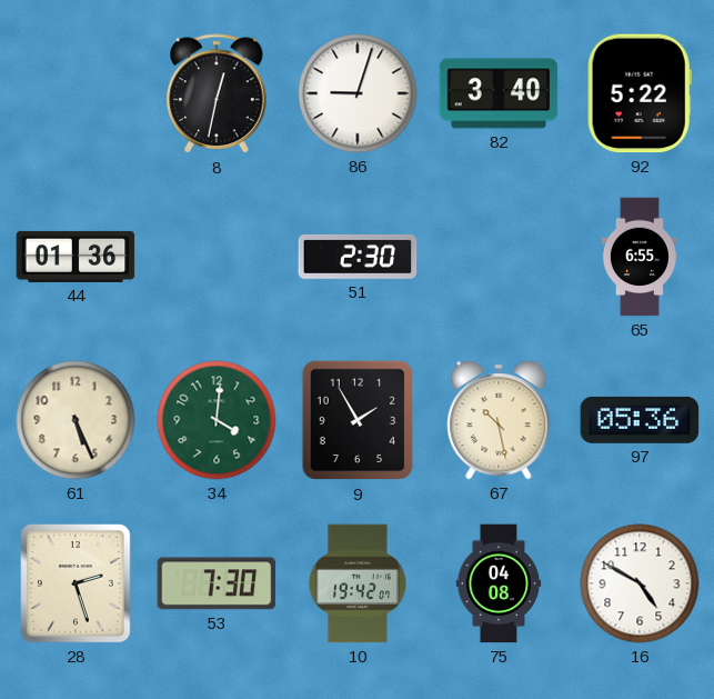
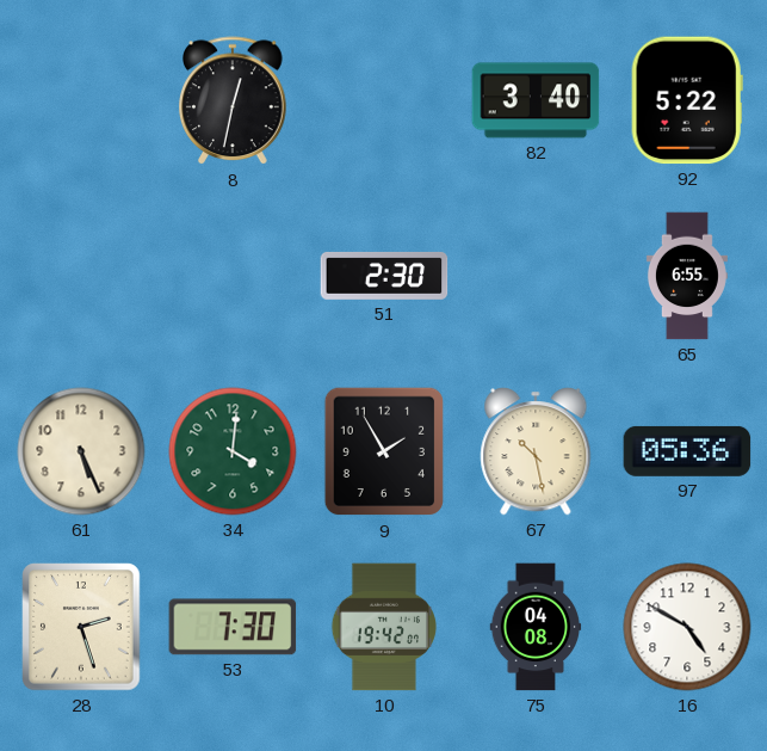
86: 9:03 -> none (358, 93)
44: 01:36 -> none (76, 257)
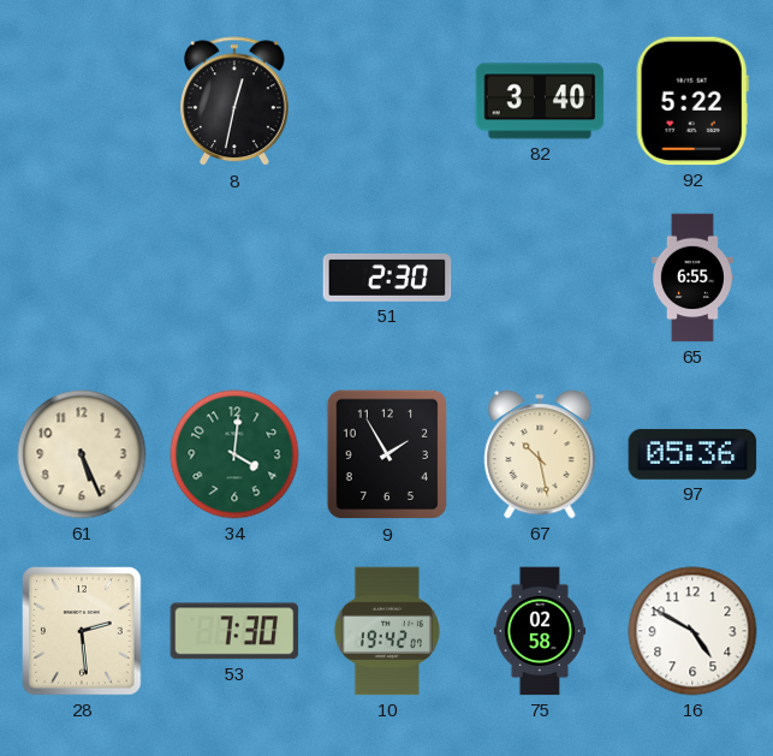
28: 2:27 -> 2:29 (82, 631)
75: 04:08 -> 02:58 (540, 631)
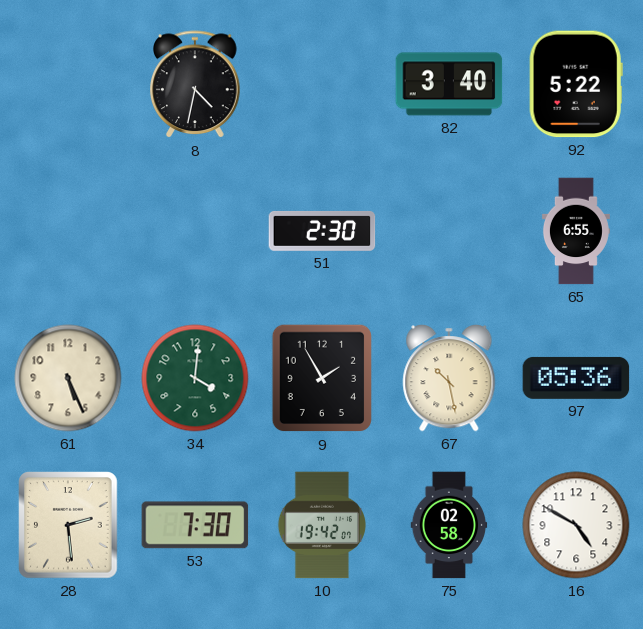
8: 12:32 -> 4:32 (195, 85)
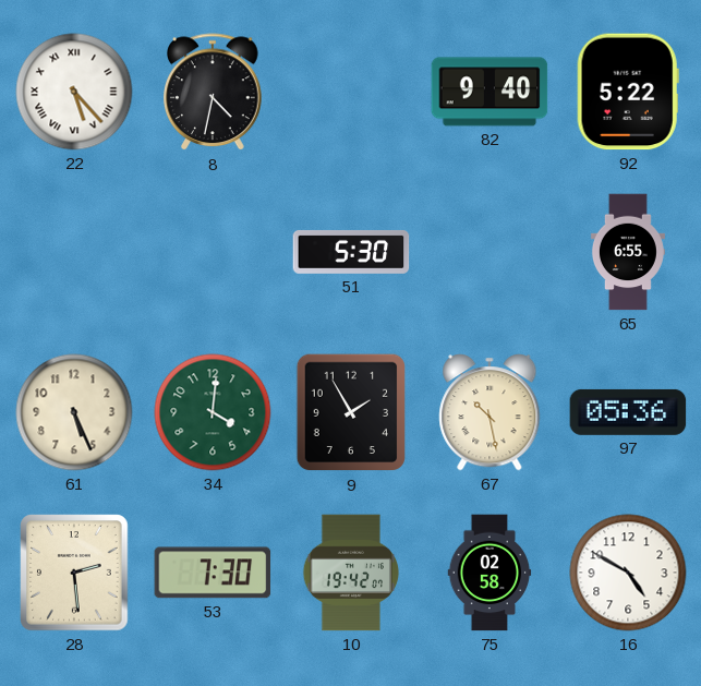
22: none -> 5:23 (74, 92)
82: 3:40 -> 9:40 (490, 92)
51: 2:30 -> 5:30 (351, 252)
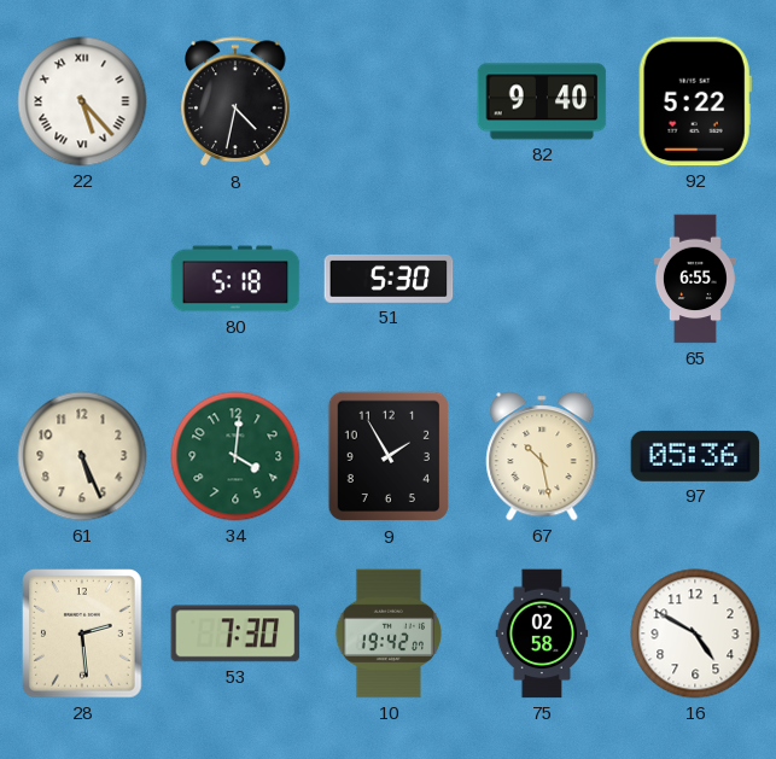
80: none -> 5:18 (235, 279)
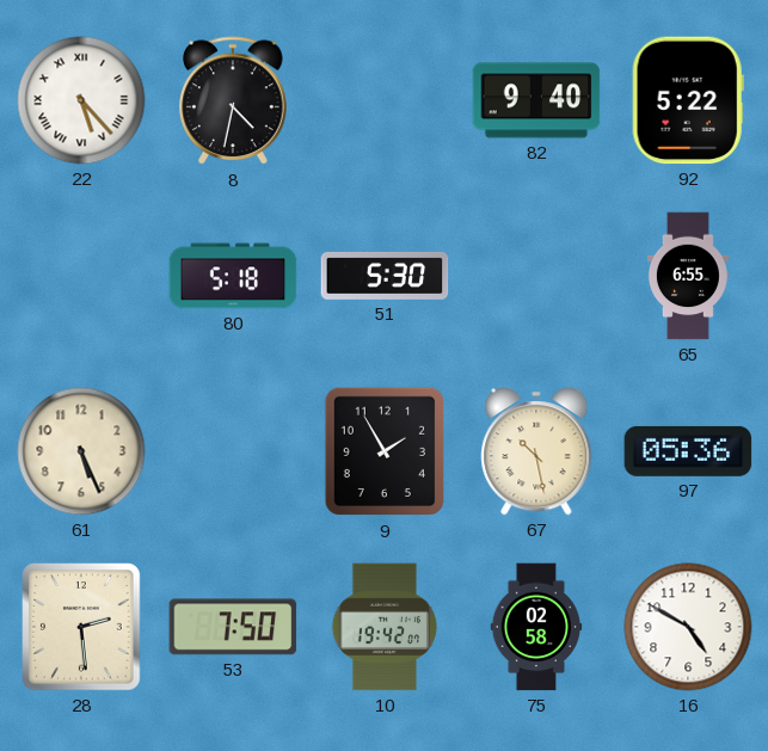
34: 4:01 -> none (235, 456)
53: 7:30 -> 7:50 (233, 627)
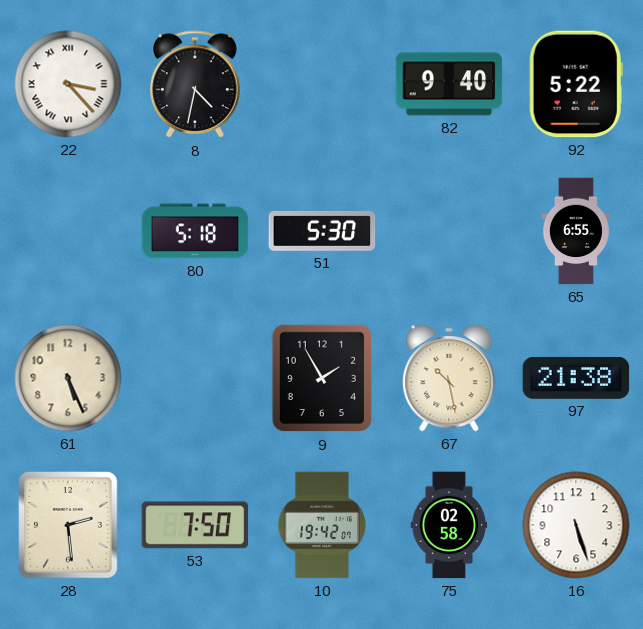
22: 5:23 -> 3:23 (68, 84)
97: 05:36 -> 21:38 (576, 378)
16: 4:50 -> 5:27 (576, 525)
